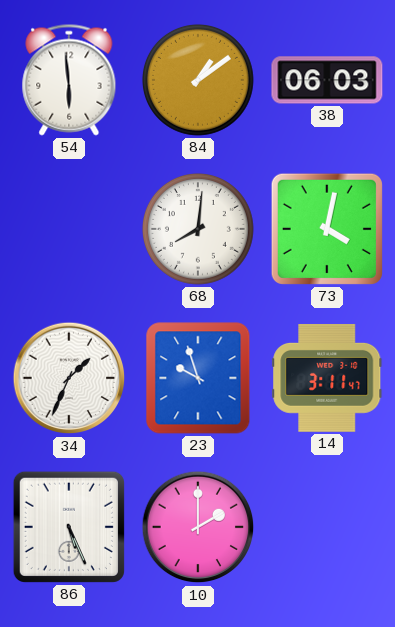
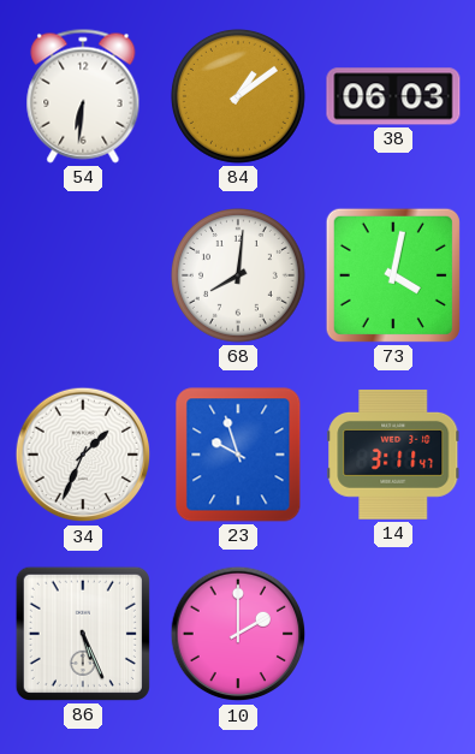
54: 5:59 -> 6:31 (83, 96)
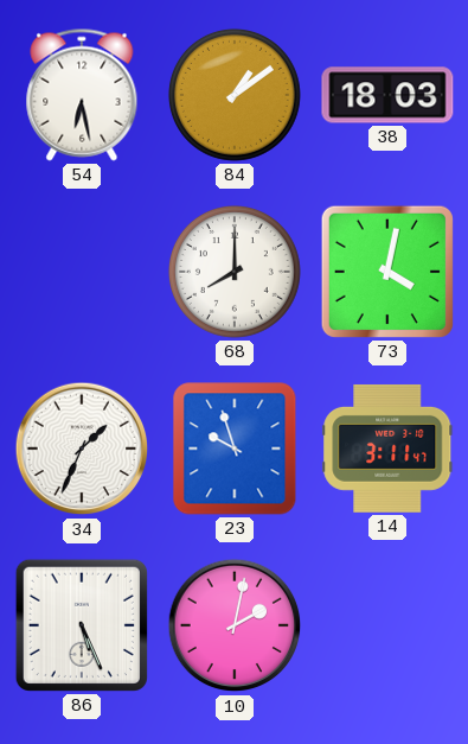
54: 6:31 -> 6:28 (82, 95)
38: 06:03 -> 18:03 (387, 95)
68: 8:01 -> 8:00 (235, 272)
10: 2:00 -> 2:02 (235, 625)
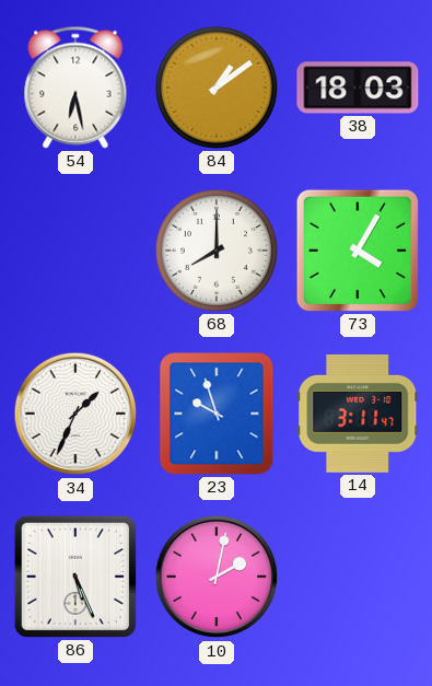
73: 4:02 -> 4:05 (358, 251)
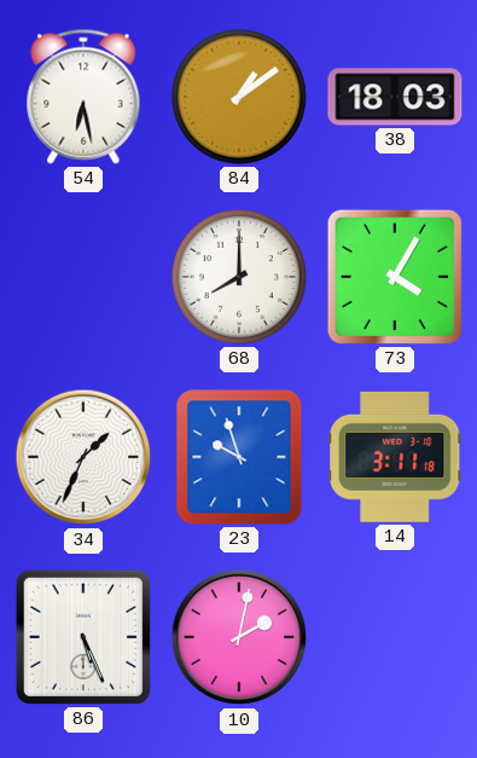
14: 3:11:47 -> 3:11:18 (395, 457)
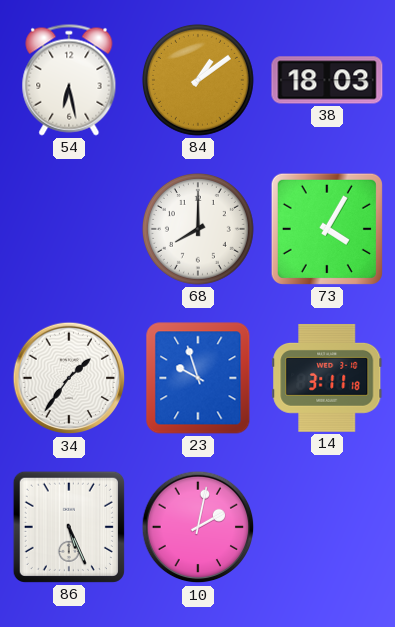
34: 1:34 -> 1:36 (69, 378)
